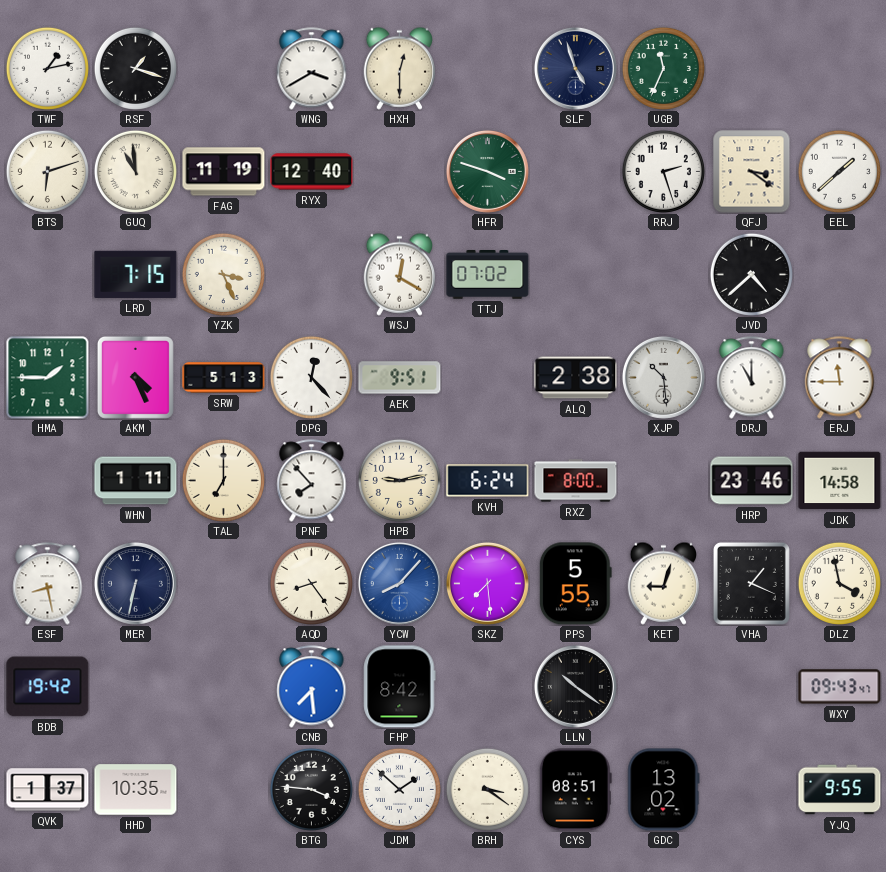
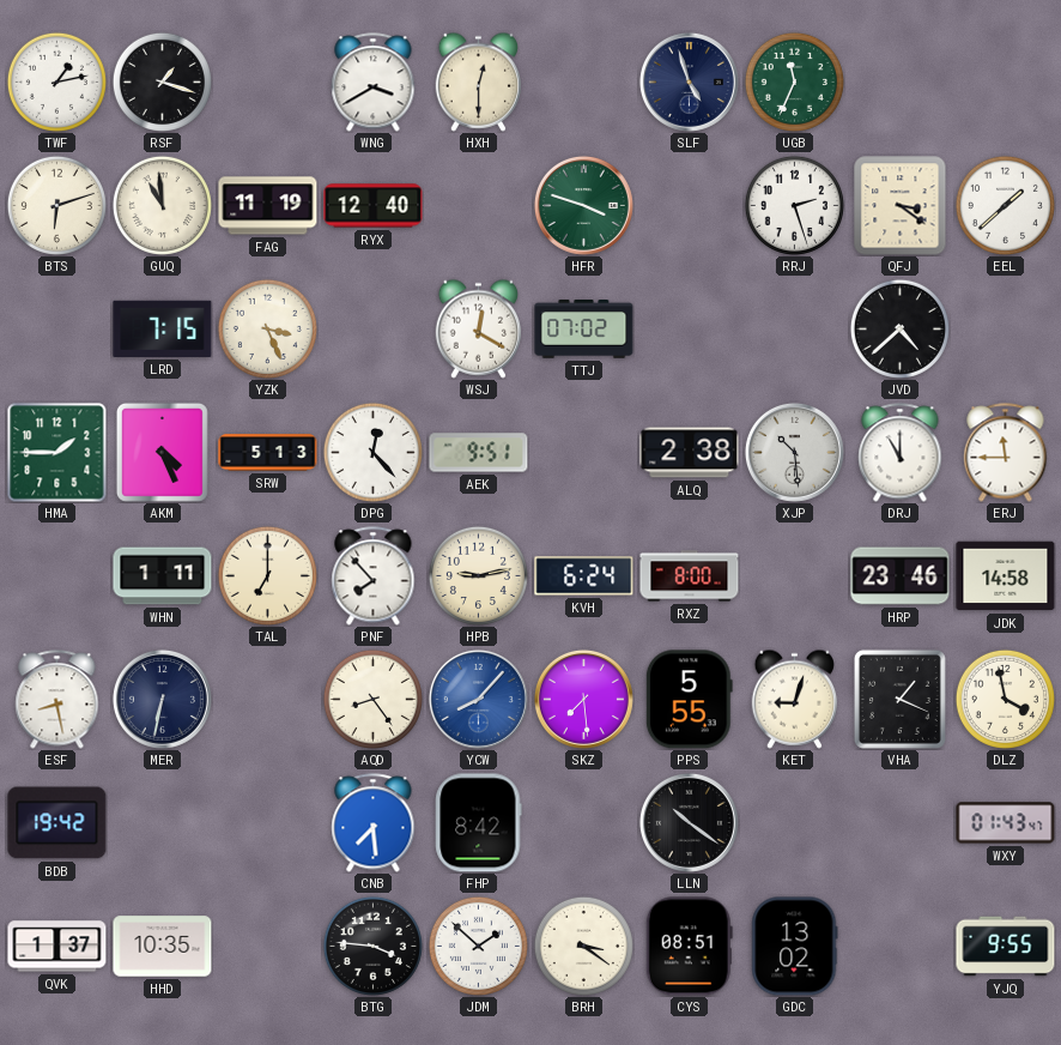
WXY: 09:43 -> 01:43 (1006, 823)
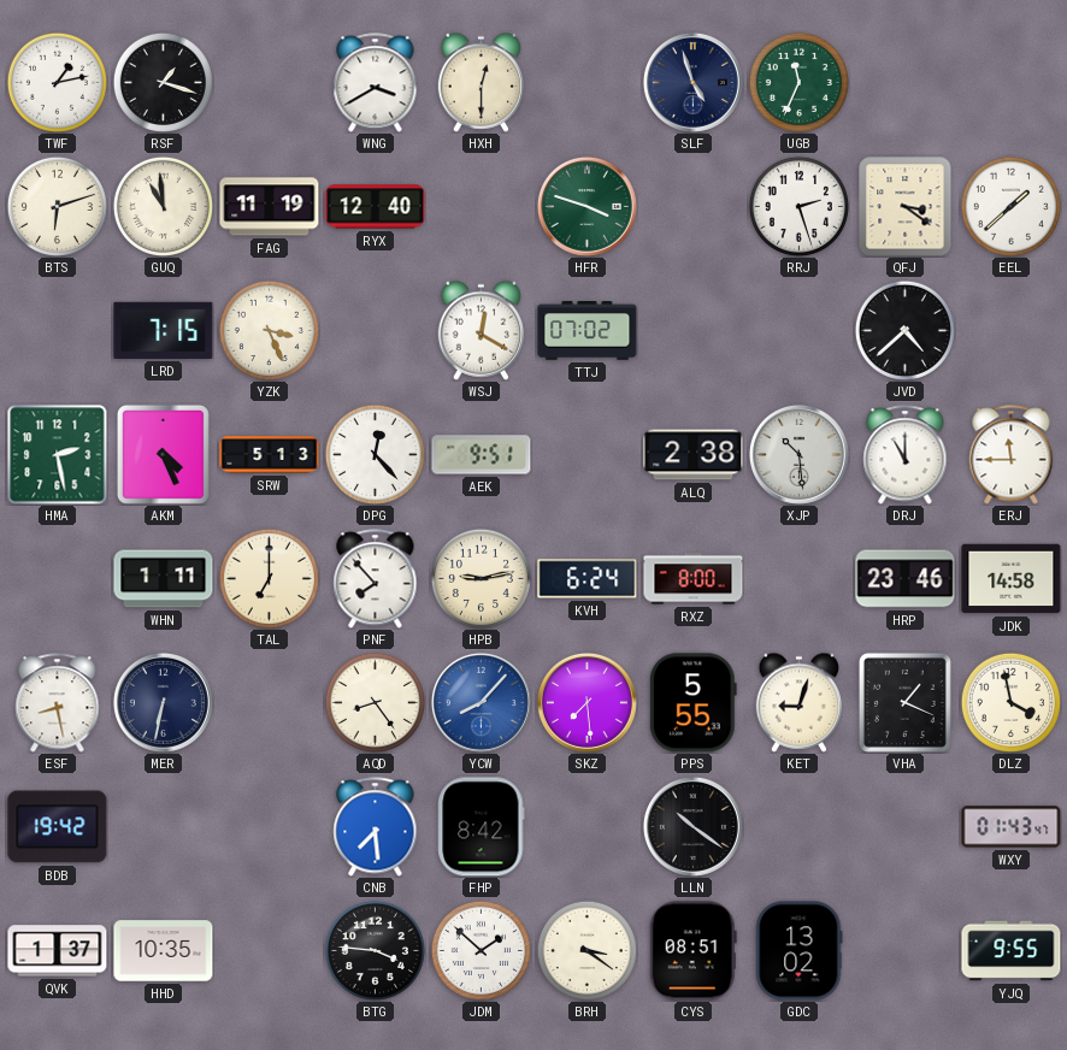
HMA: 1:45 -> 2:28 (58, 455)
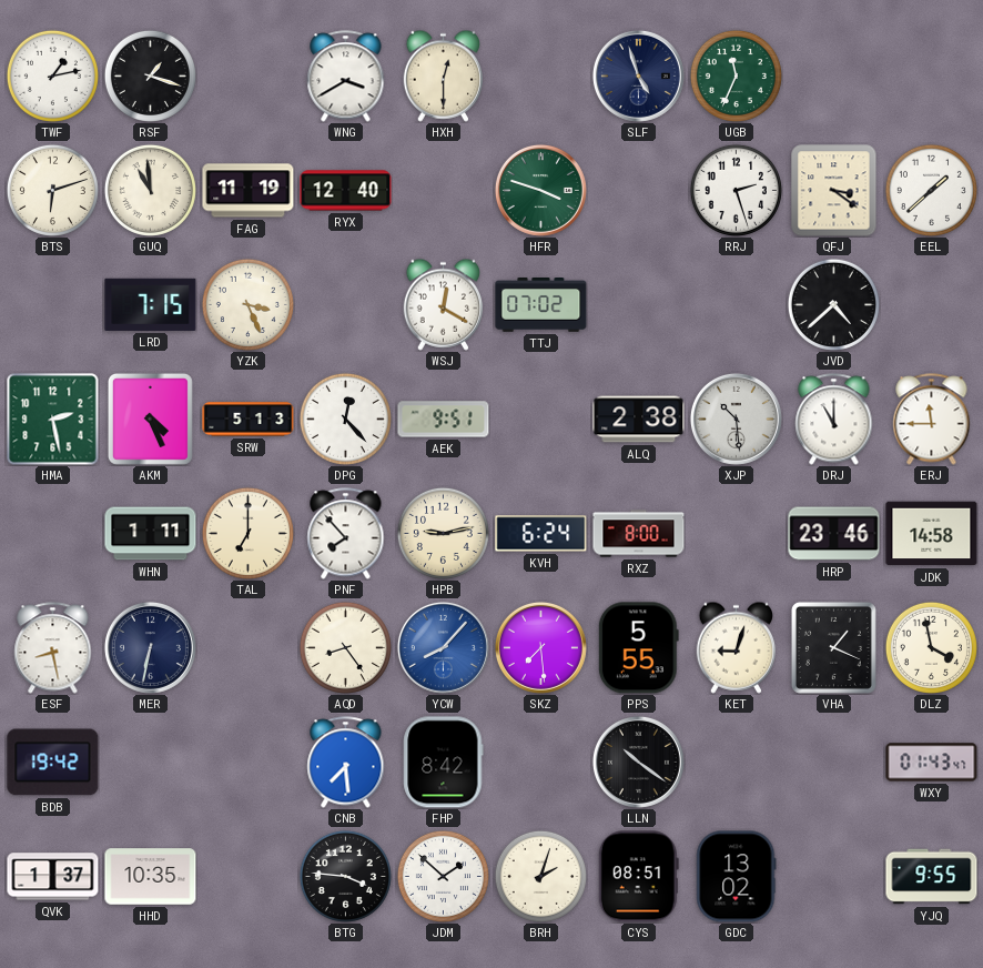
BRH: 3:21 -> 2:03 (540, 876)
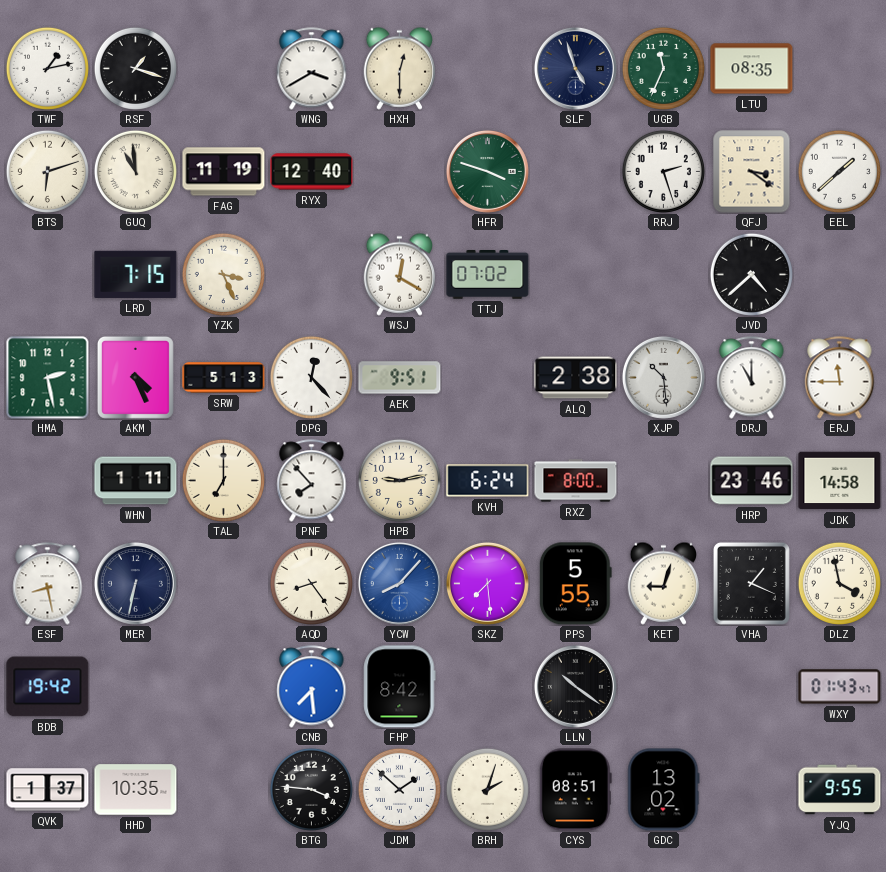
LTU: none -> 08:35 (752, 69)
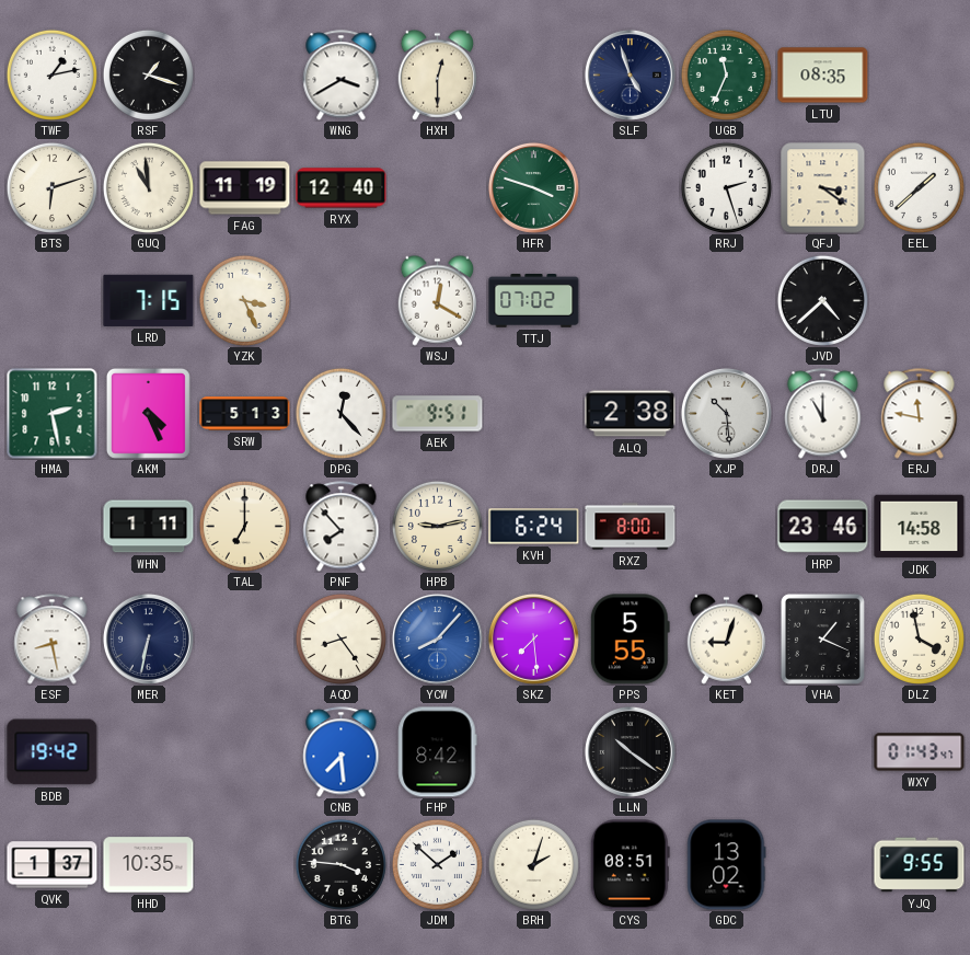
ERJ: 11:45 -> 11:47 (920, 414)
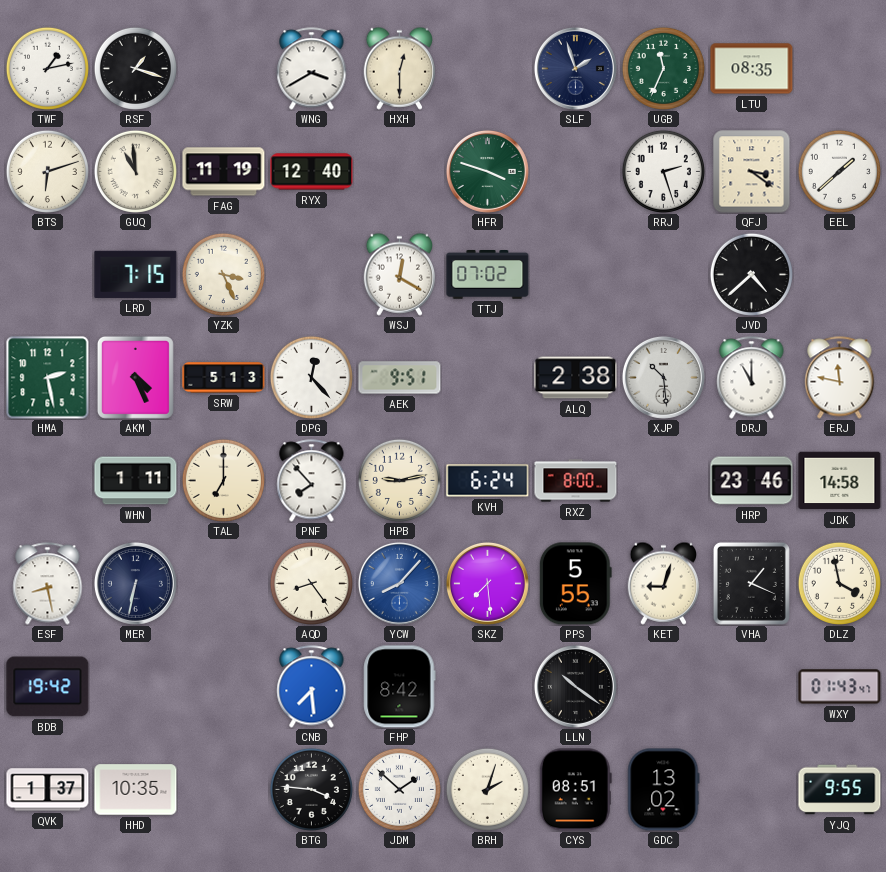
SLF: 4:57 -> 1:57 (575, 68)
